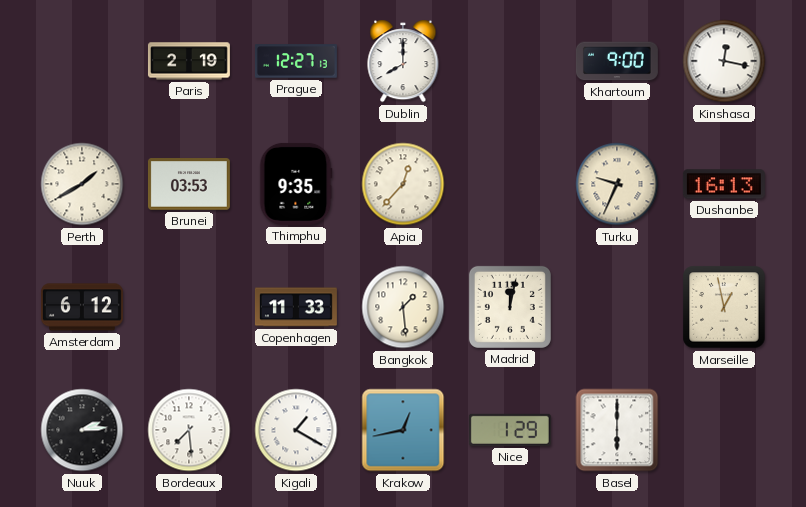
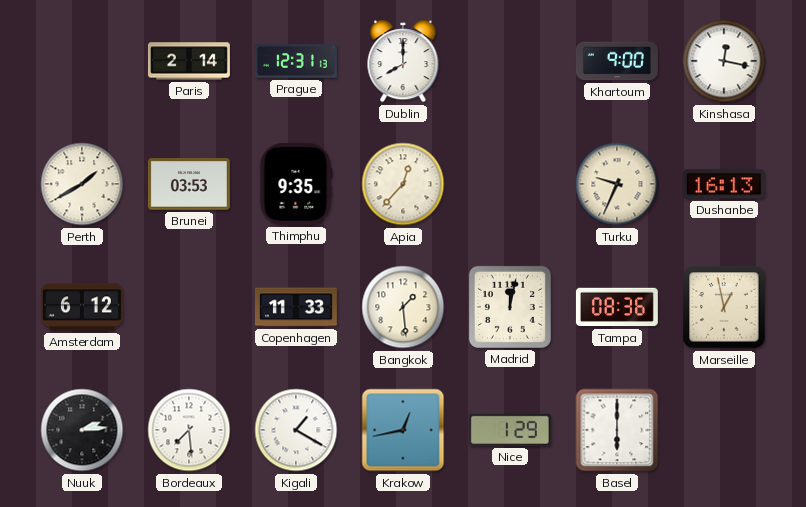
Paris: 2:19 -> 2:14 (189, 61)
Prague: 12:27 -> 12:31 (296, 61)
Tampa: none -> 08:36 (617, 307)
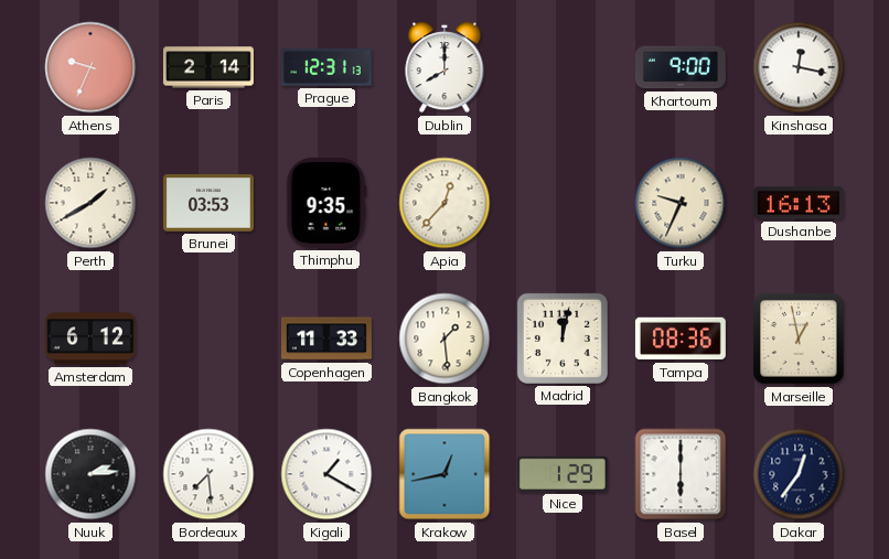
Athens: none -> 9:34 (90, 67)
Dakar: none -> 12:36 (799, 474)
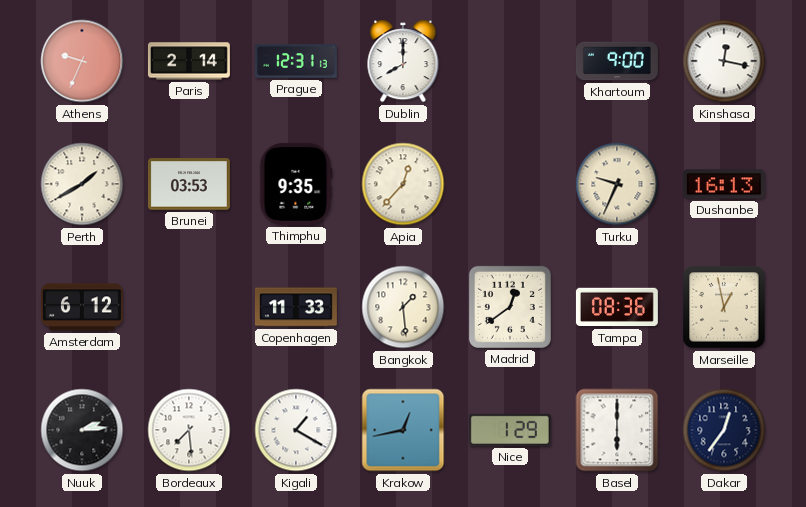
Madrid: 12:02 -> 12:39 (510, 307)
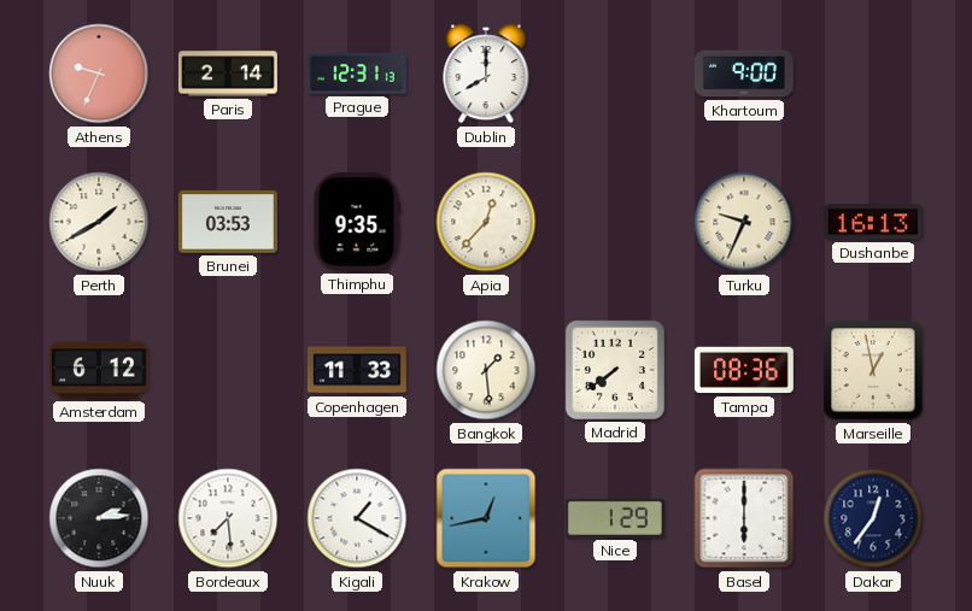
Kinshasa: 12:17 -> none (724, 61)
Madrid: 12:39 -> 7:39 (615, 370)
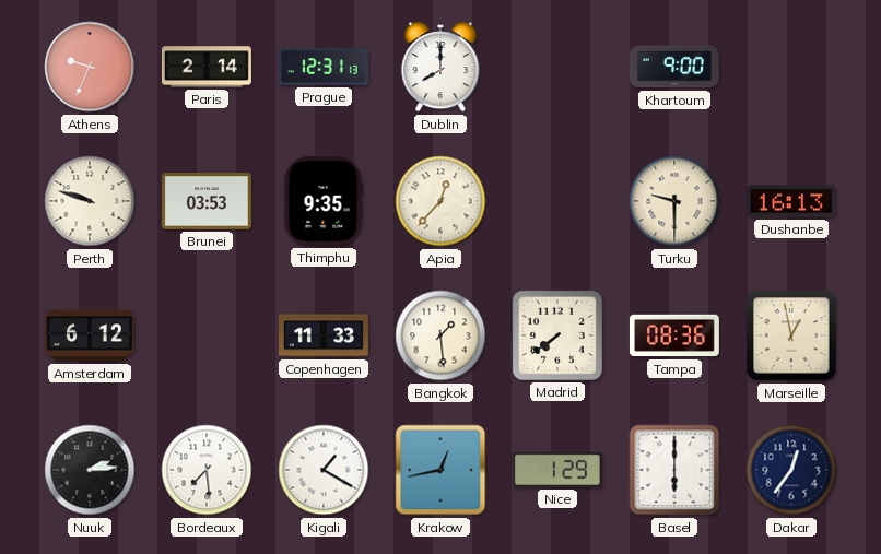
Perth: 1:40 -> 9:48 (90, 201)
Turku: 9:34 -> 9:30 (674, 201)
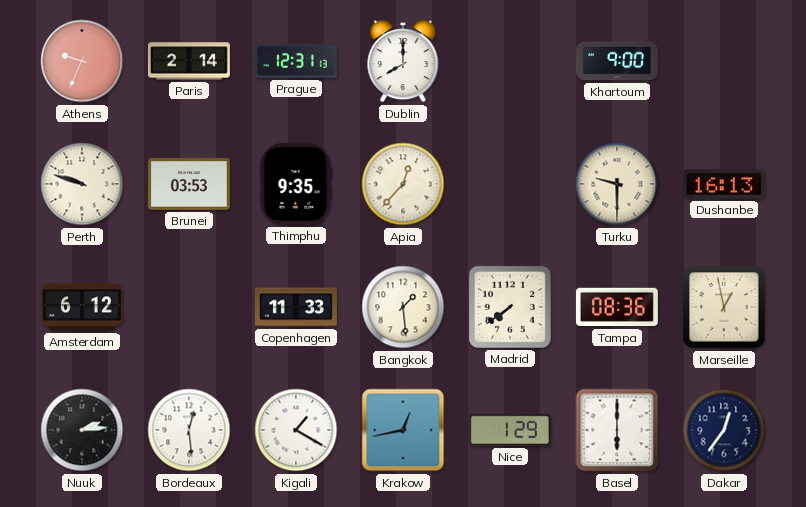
Bordeaux: 7:29 -> 12:29 (189, 430)
